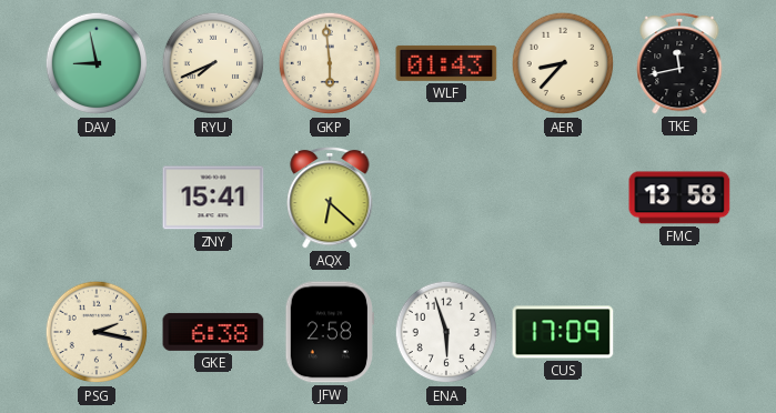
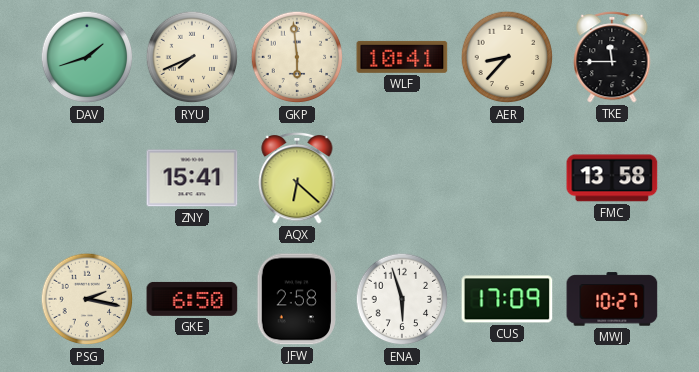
DAV: 8:58 -> 1:42 (87, 57)
WLF: 01:43 -> 10:41 (402, 57)
TKE: 11:43 -> 11:45 (612, 57)
GKE: 6:38 -> 6:50 (192, 299)
MWJ: none -> 10:27 (612, 299)
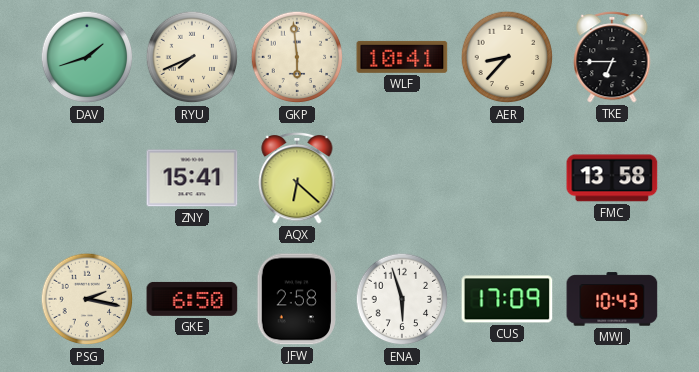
TKE: 11:45 -> 6:45 (612, 57)
MWJ: 10:27 -> 10:43 (612, 299)
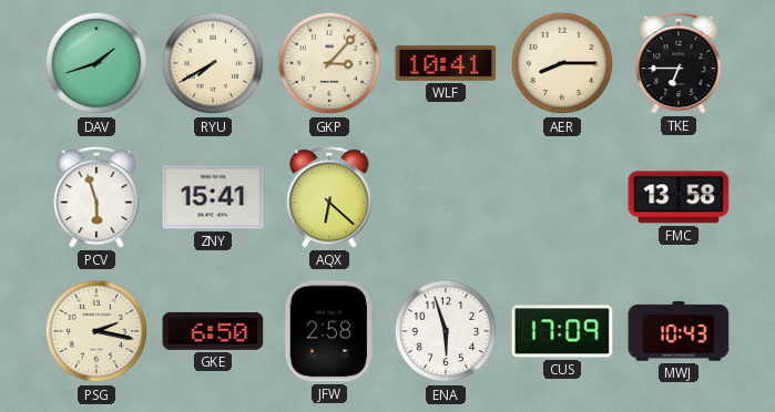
RYU: 7:41 -> 7:40 (213, 63)
GKP: 5:59 -> 3:07 (329, 63)
AER: 8:37 -> 8:15 (562, 63)
PCV: none -> 5:57 (96, 197)
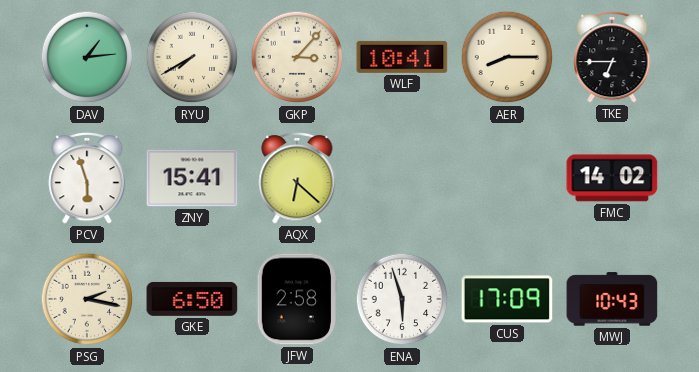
DAV: 1:42 -> 1:14 (87, 57)
FMC: 13:58 -> 14:02 (612, 178)
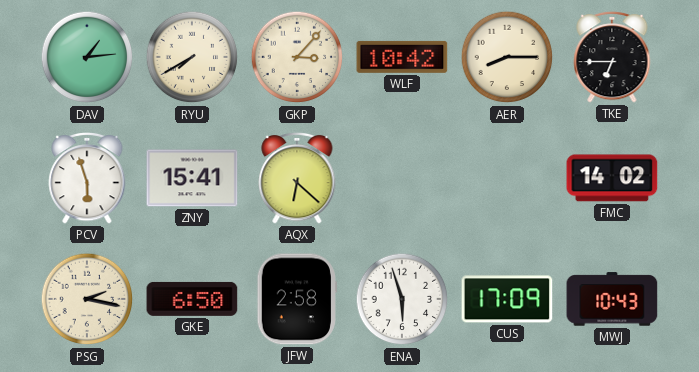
WLF: 10:41 -> 10:42 (402, 57)
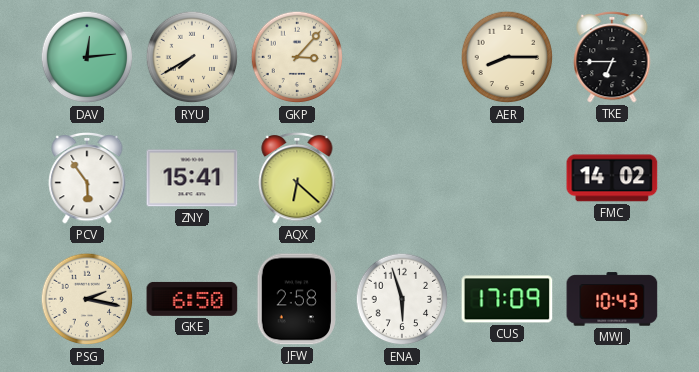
DAV: 1:14 -> 12:14 (87, 57)
WLF: 10:42 -> none (402, 57)
PCV: 5:57 -> 5:54 (87, 178)
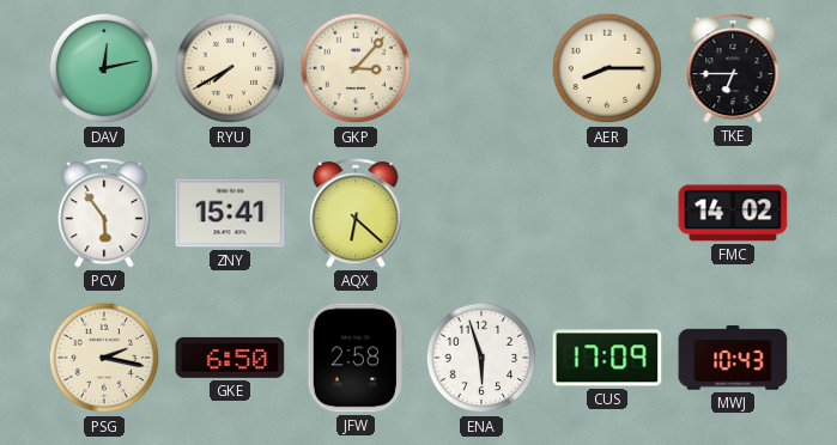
DAV: 12:14 -> 12:13 (104, 68)
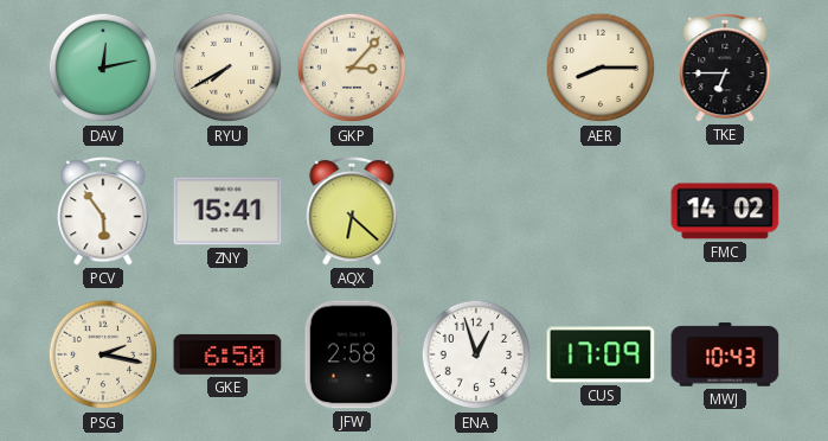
ENA: 5:57 -> 12:57 (476, 354)
